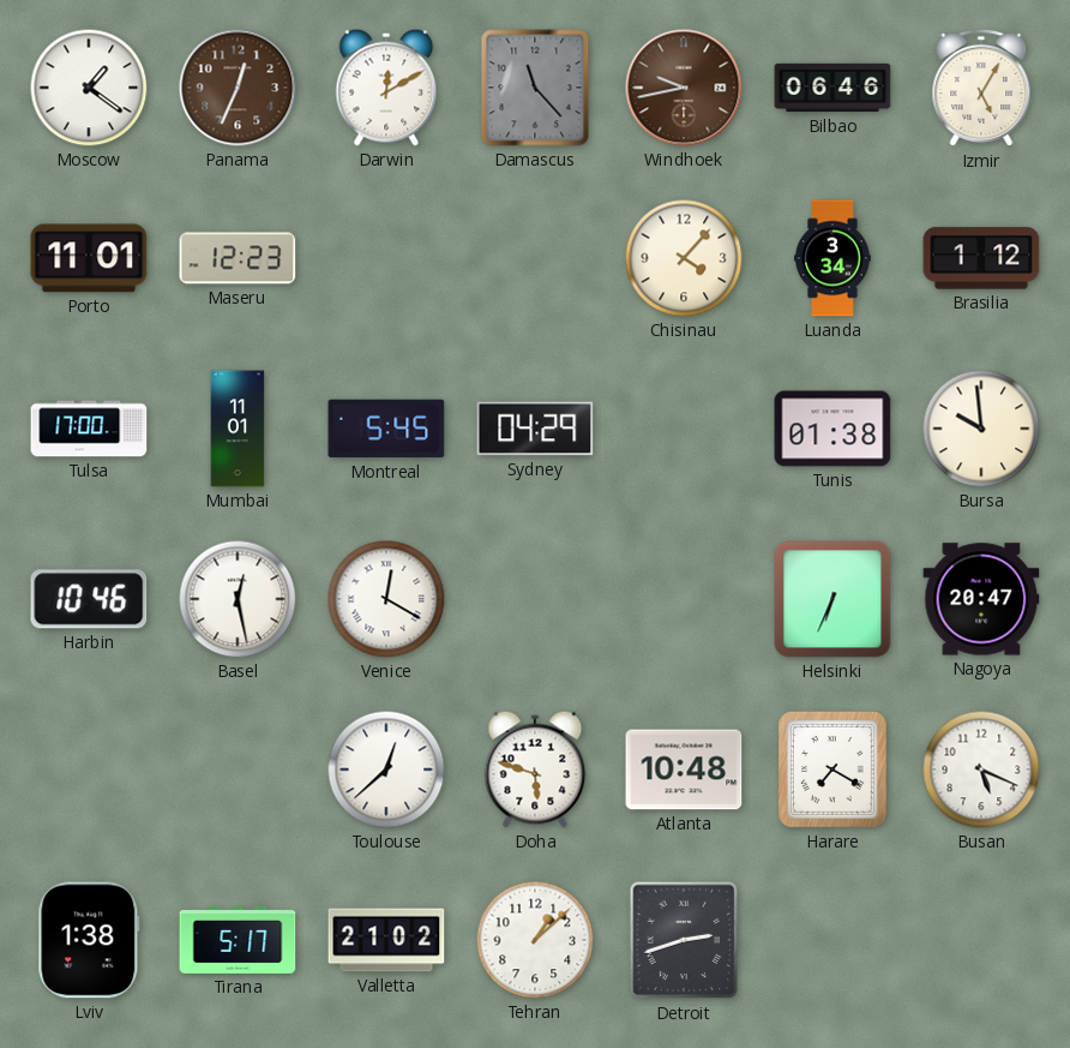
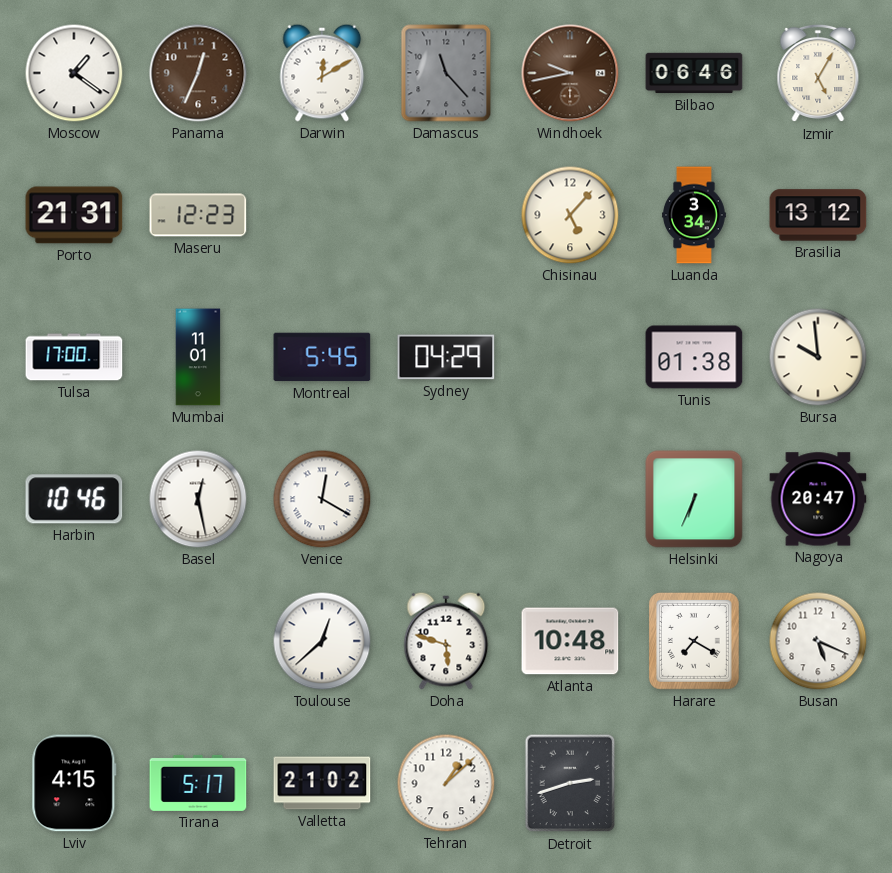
Porto: 11:01 -> 21:31 (74, 215)
Chisinau: 4:07 -> 5:07 (570, 215)
Brasilia: 1:12 -> 13:12 (818, 215)
Lviv: 1:38 -> 4:15 (74, 783)
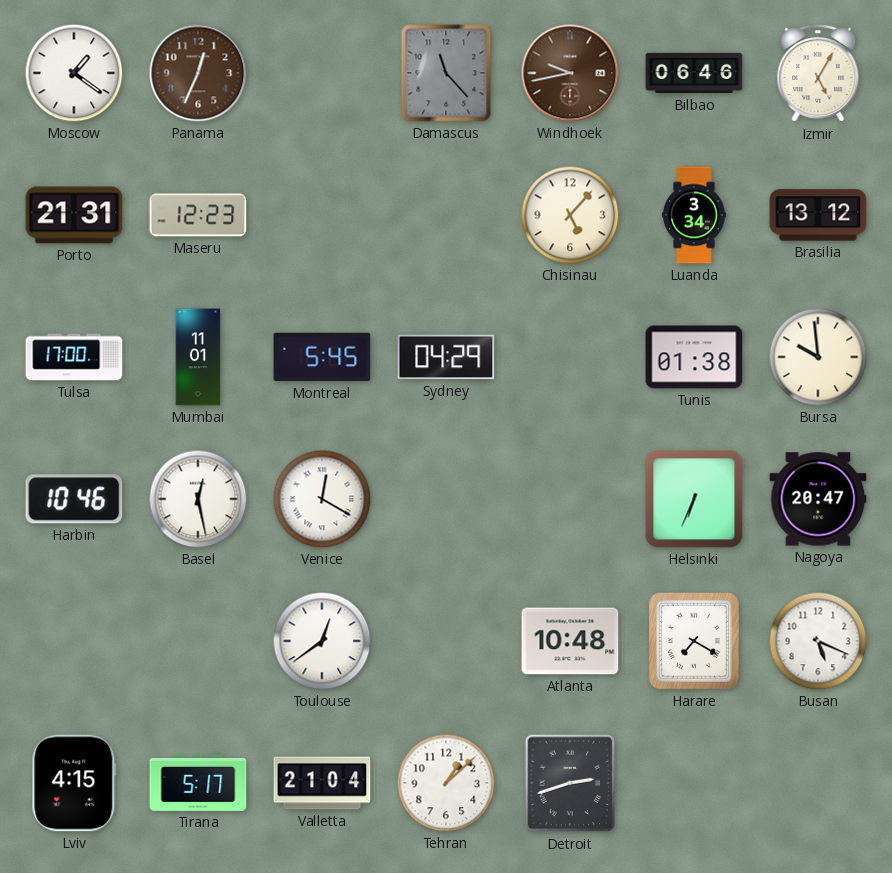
Darwin: 12:10 -> none (322, 73)
Toulouse: 12:38 -> 12:39 (322, 641)
Doha: 5:48 -> none (446, 641)
Valletta: 21:02 -> 21:04 (322, 783)
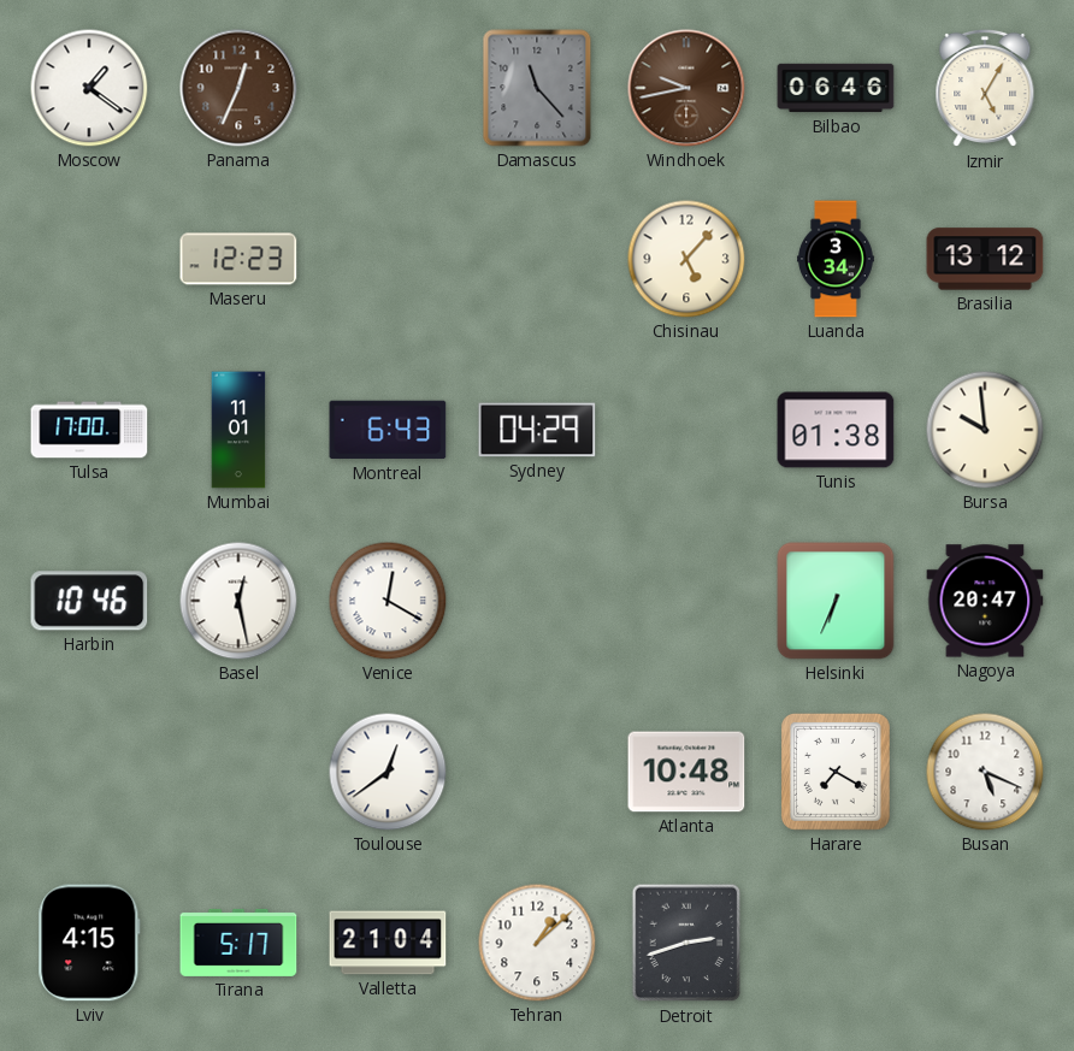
Porto: 21:31 -> none (74, 215)
Montreal: 5:45 -> 6:43 (388, 430)
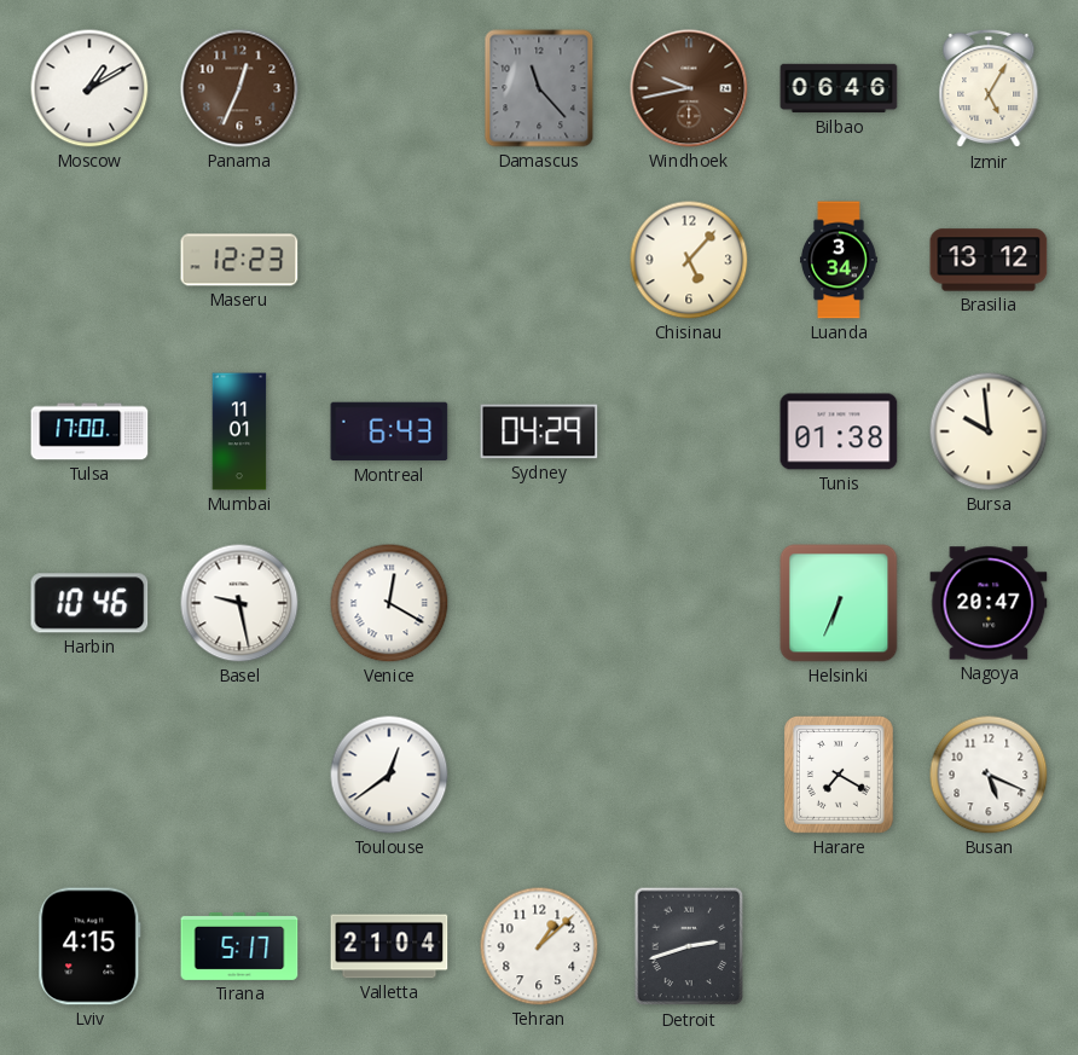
Moscow: 1:21 -> 1:10 (89, 88)
Basel: 12:28 -> 9:28 (239, 603)
Atlanta: 10:48 -> none (686, 772)
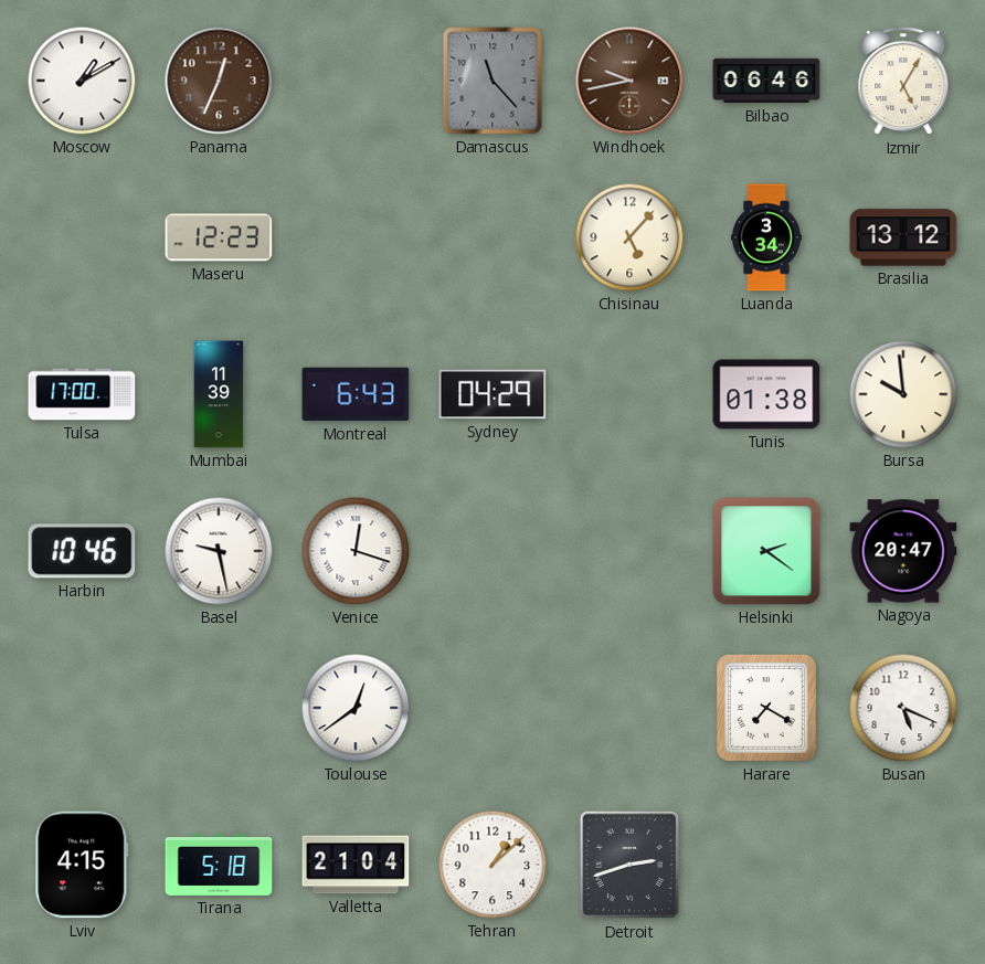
Mumbai: 11:01 -> 11:39 (219, 394)
Venice: 12:20 -> 12:18 (356, 551)
Helsinki: 6:34 -> 2:21 (766, 551)
Tirana: 5:17 -> 5:18 (219, 865)
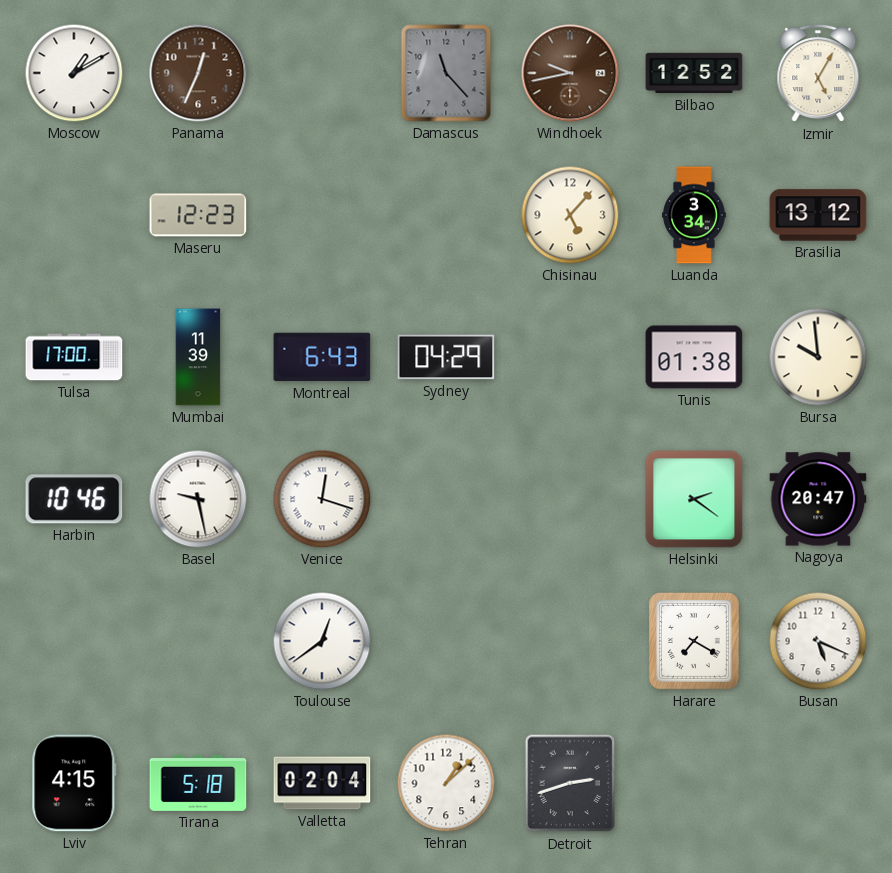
Bilbao: 06:46 -> 12:52 (694, 73)
Valletta: 21:04 -> 02:04 (322, 783)
